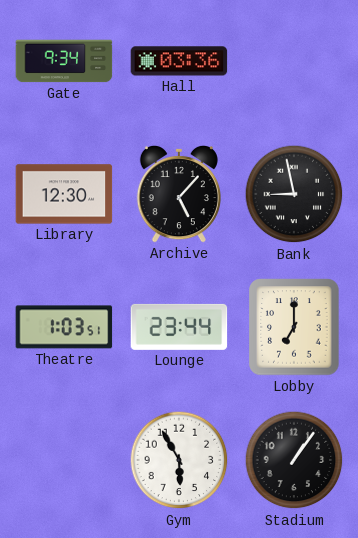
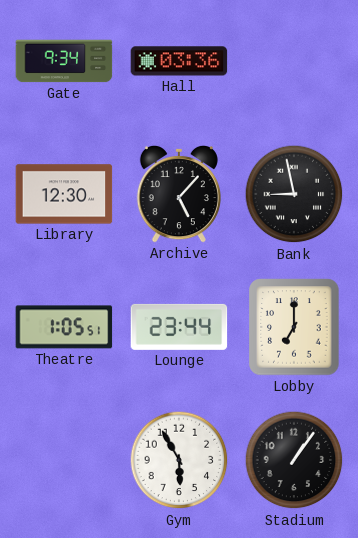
Theatre: 1:03 -> 1:05 (64, 327)
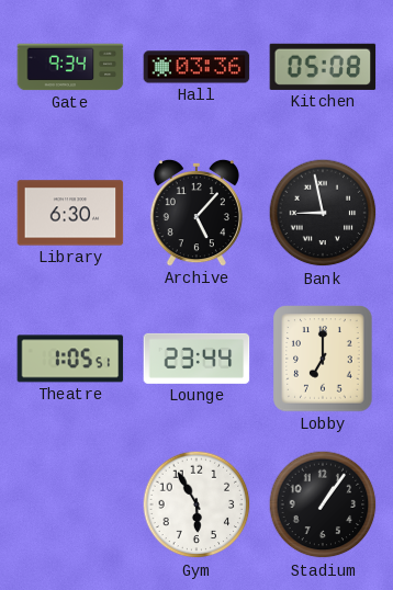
Kitchen: none -> 05:08 (323, 67)
Library: 12:30 -> 6:30 (70, 213)
